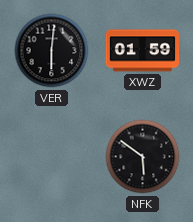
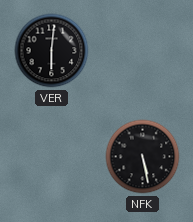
XWZ: 01:59 -> none (142, 51)
NFK: 5:51 -> 5:28 (143, 157)
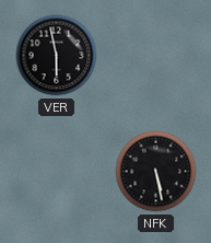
VER: 6:01 -> 5:58 (57, 56)
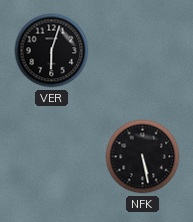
VER: 5:58 -> 6:03 (52, 51)
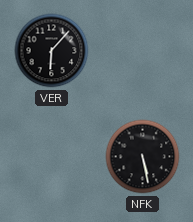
VER: 6:03 -> 6:07 (52, 51)
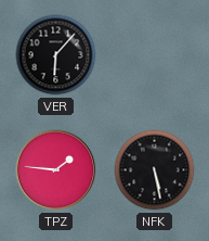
TPZ: none -> 1:46 (56, 170)
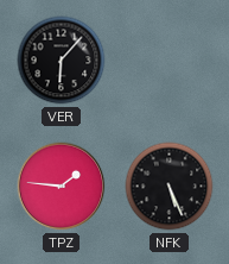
NFK: 5:28 -> 5:26 (170, 187)
